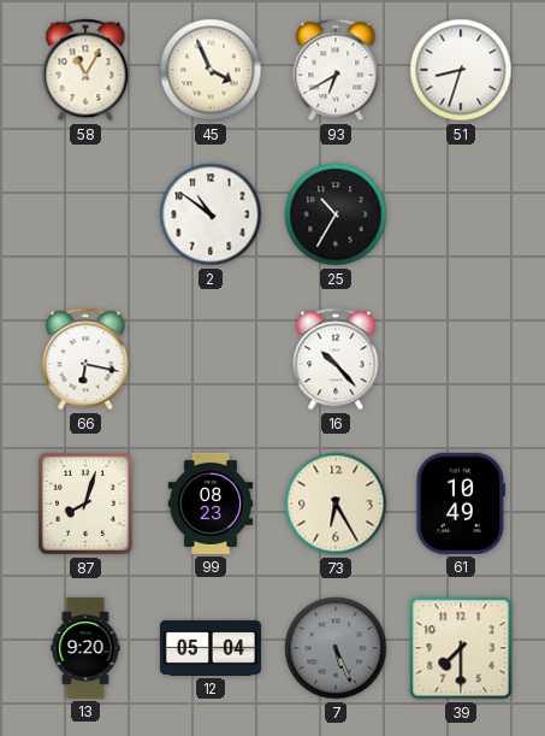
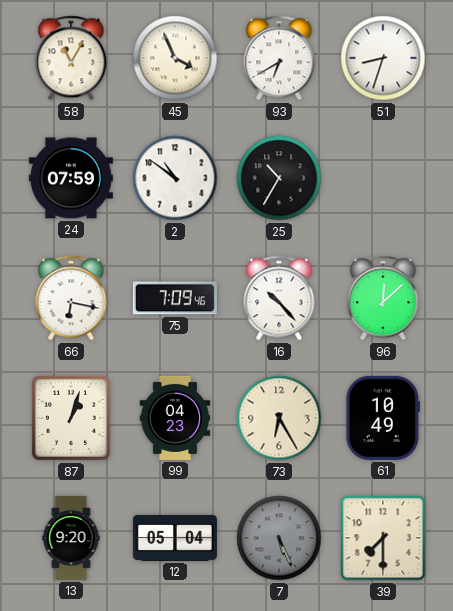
24: none -> 07:59 (71, 178)
75: none -> 7:09 (175, 298)
96: none -> 12:08 (383, 298)
87: 8:03 -> 1:03 (71, 418)
99: 08:23 -> 04:23 (175, 418)
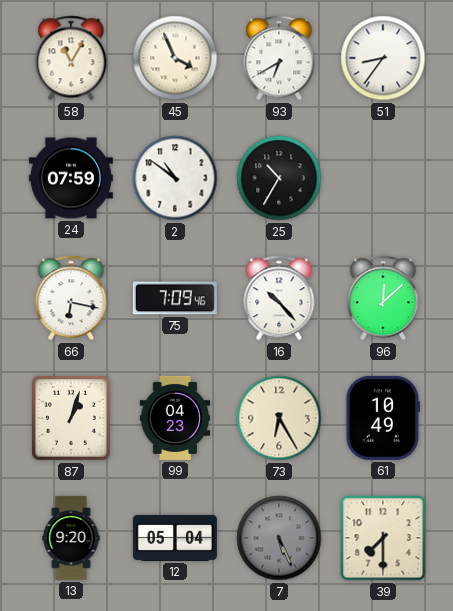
51: 8:33 -> 8:36 (383, 58)
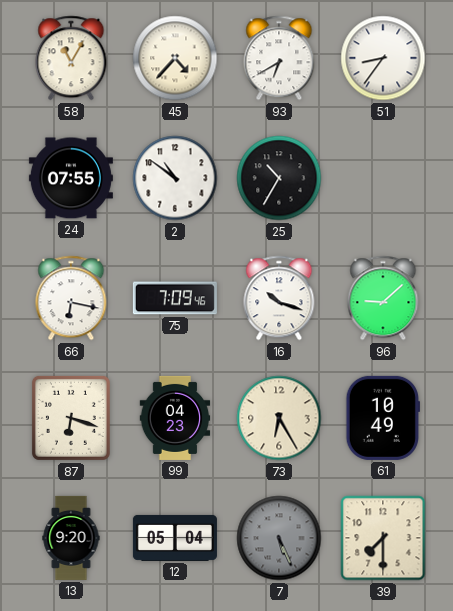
45: 3:56 -> 4:37 (175, 58)
24: 07:59 -> 07:55 (71, 178)
16: 10:23 -> 10:18 (279, 298)
96: 12:08 -> 9:08 (383, 298)
87: 1:03 -> 6:18 (71, 418)
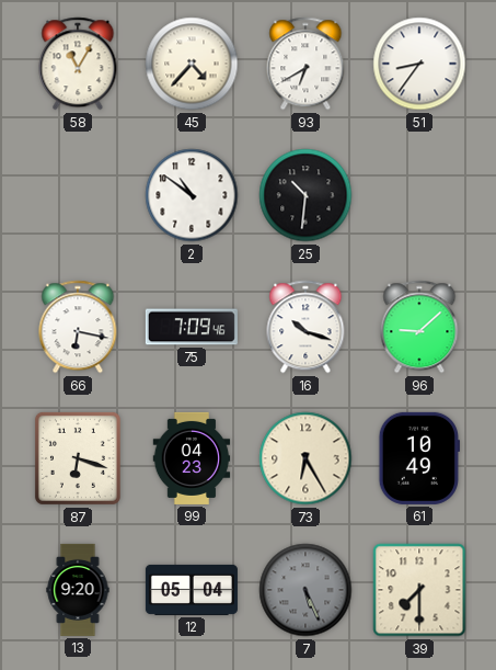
24: 07:55 -> none (71, 178)
25: 10:35 -> 10:31 (305, 195)
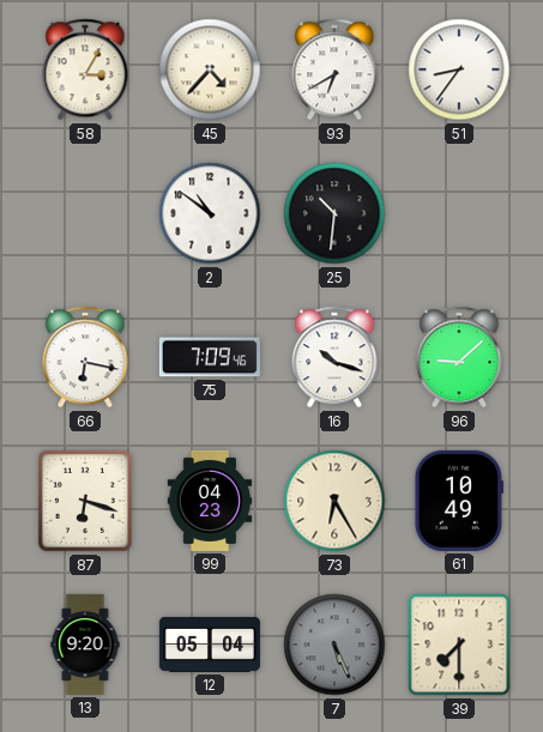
58: 11:05 -> 3:05 (85, 69)
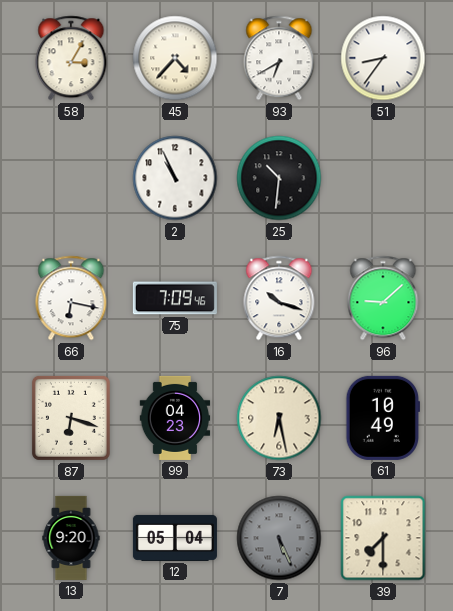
2: 10:51 -> 10:56 (175, 178)
73: 6:25 -> 6:28 (279, 418)
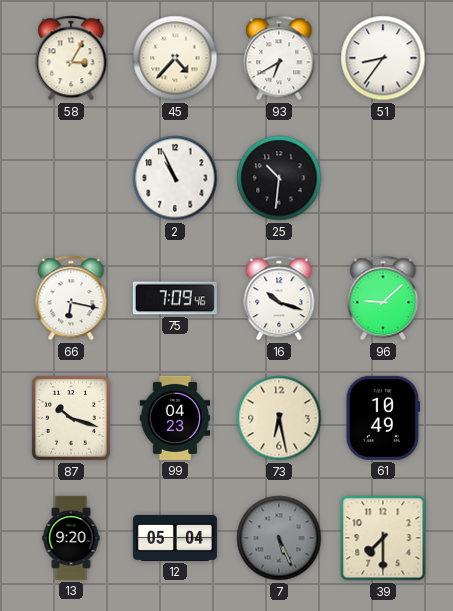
87: 6:18 -> 10:18 (71, 418)
